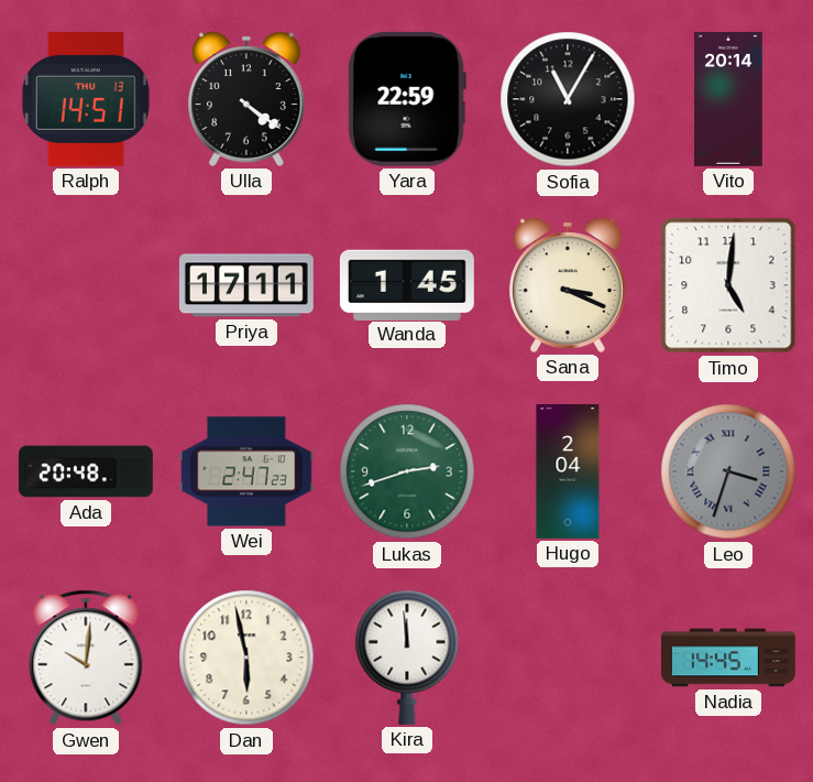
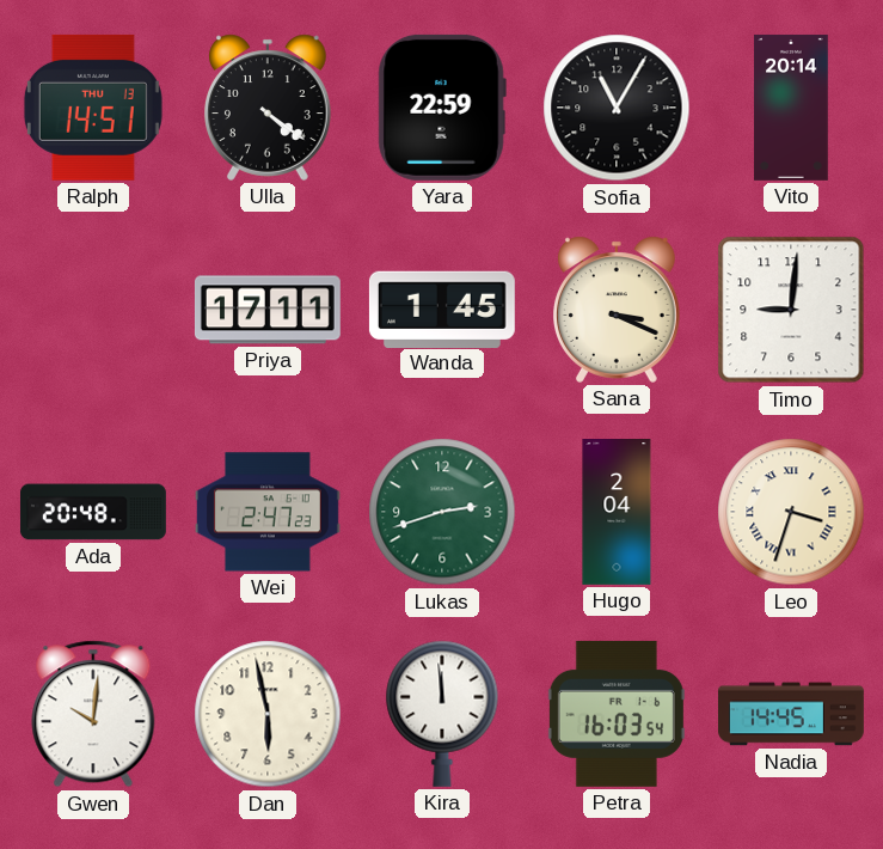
Timo: 5:01 -> 9:01 (791, 310)
Leo dial: grey -> cream (791, 512)
Petra: none -> 16:03 (617, 714)
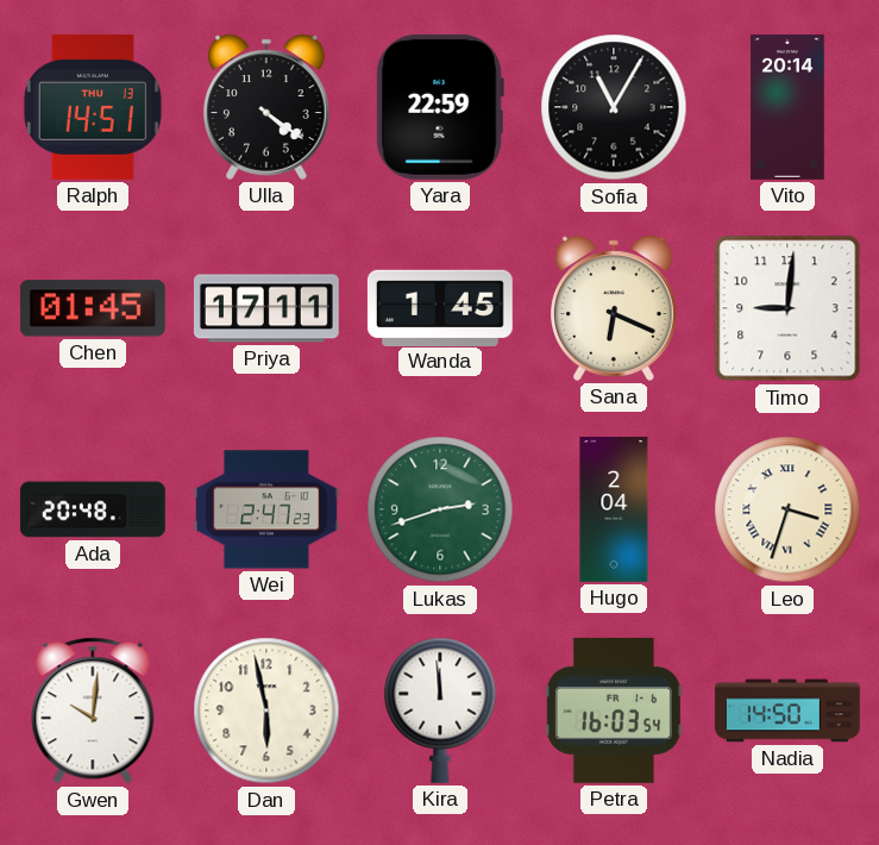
Chen: none -> 01:45 (93, 308)
Sana: 3:19 -> 6:19 (615, 308)
Nadia: 14:45 -> 14:50 (787, 711)
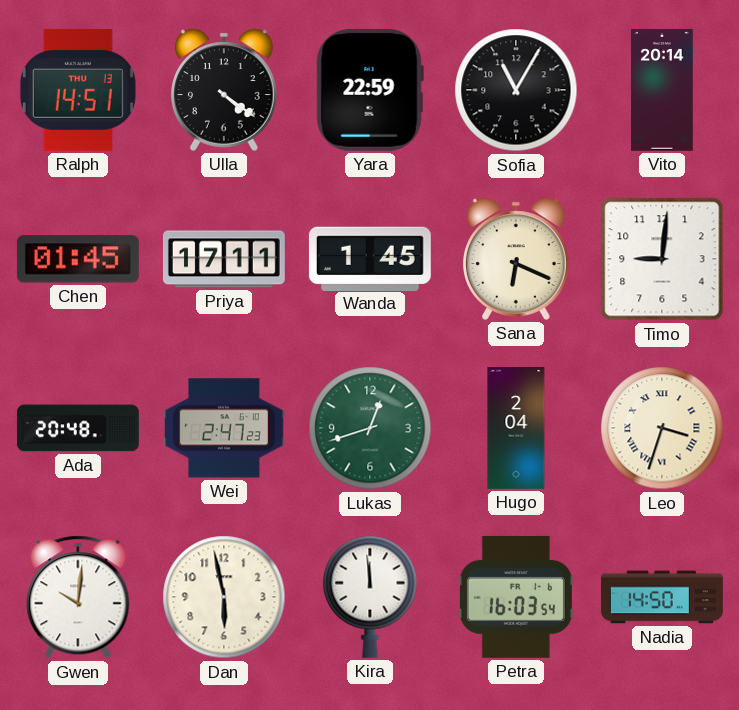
Lukas: 2:42 -> 12:42 (370, 428)
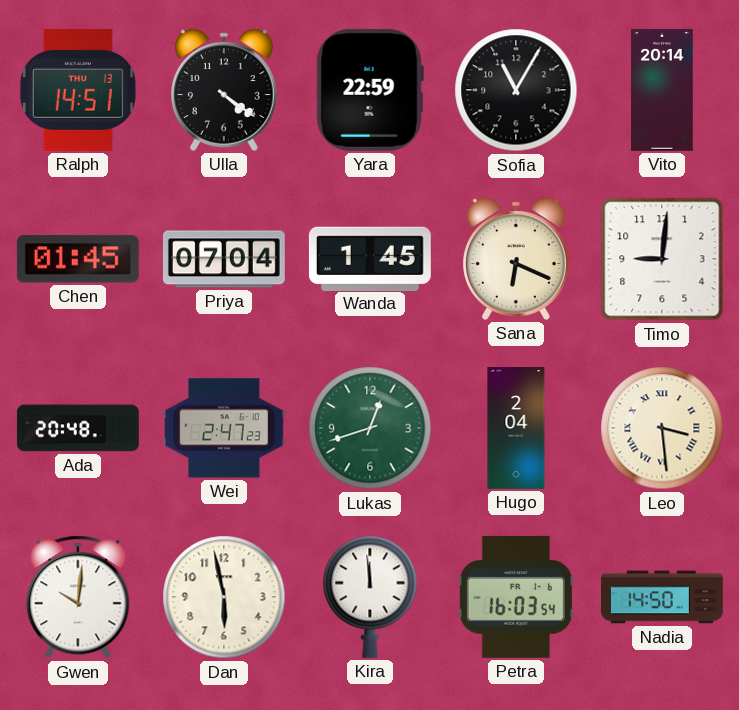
Priya: 17:11 -> 07:04 (224, 259)
Leo: 3:33 -> 3:29 (662, 428)
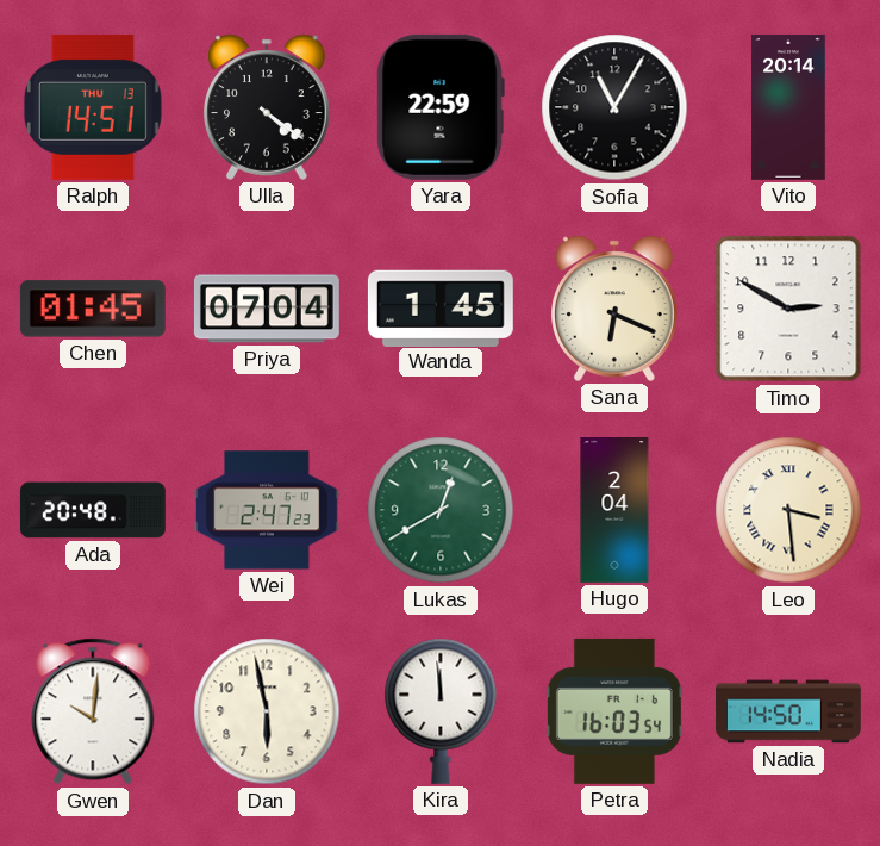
Timo: 9:01 -> 2:50 (788, 309)
Lukas: 12:42 -> 12:40 (441, 510)
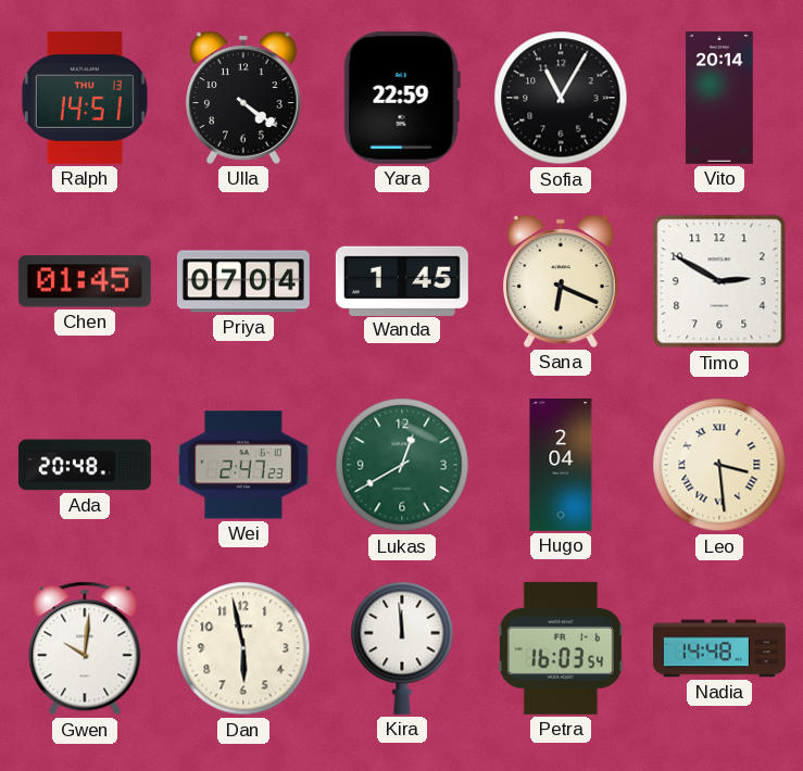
Nadia: 14:50 -> 14:48 (719, 648)
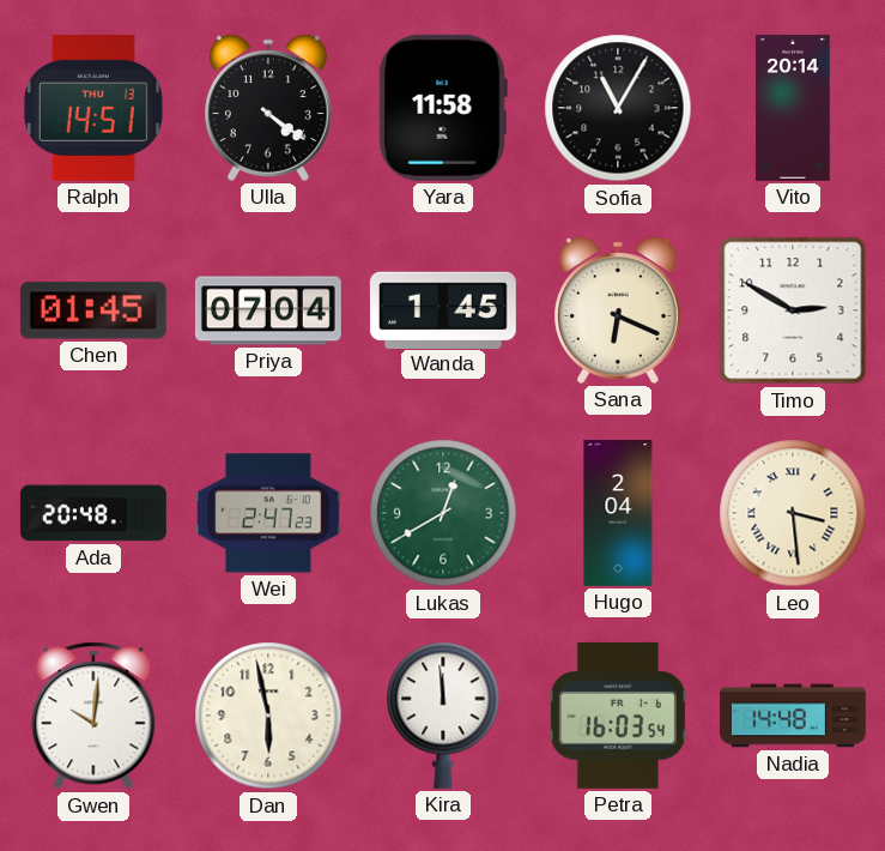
Yara: 22:59 -> 11:58 (443, 108)
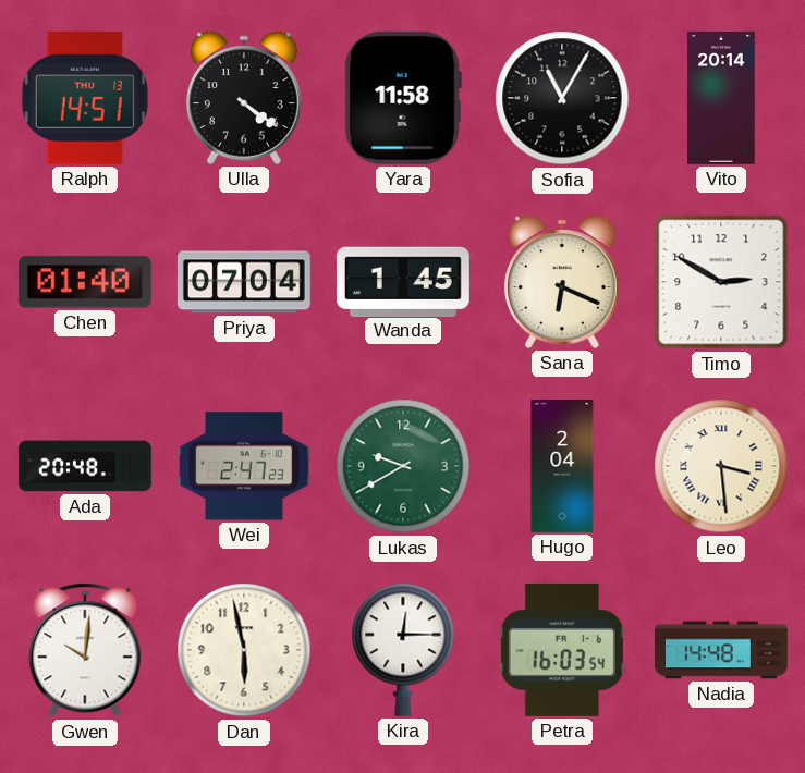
Chen: 01:45 -> 01:40 (85, 282)
Lukas: 12:40 -> 9:40 (403, 466)
Kira: 11:59 -> 12:15 (403, 650)
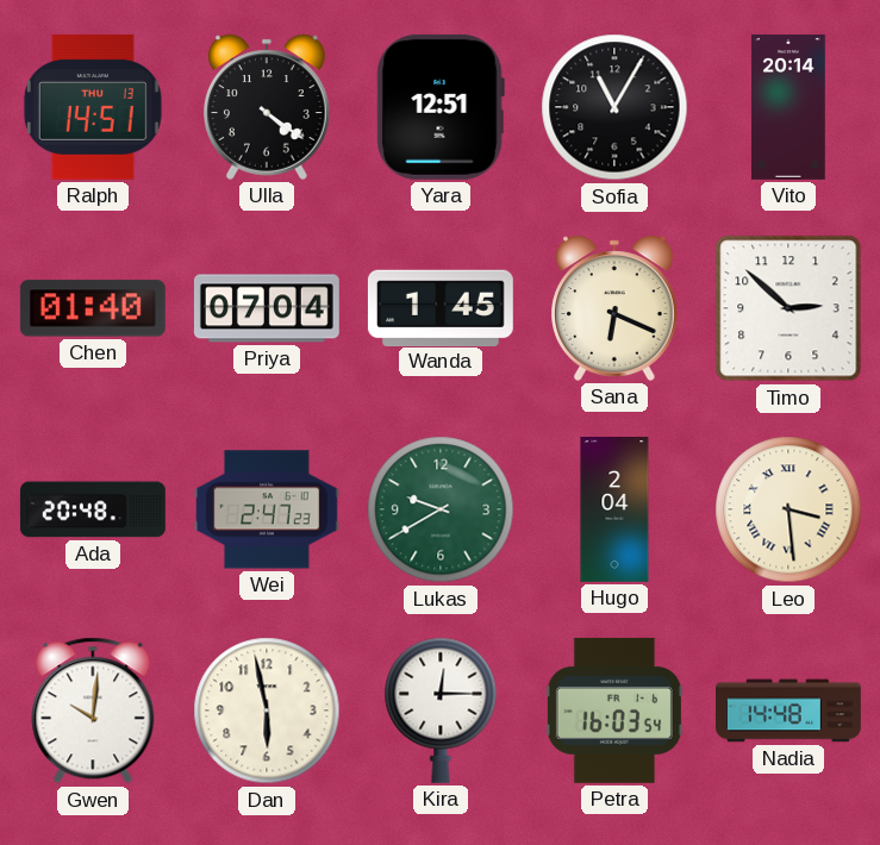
Yara: 11:58 -> 12:51 (441, 107)
Timo: 2:50 -> 2:52 (788, 308)
